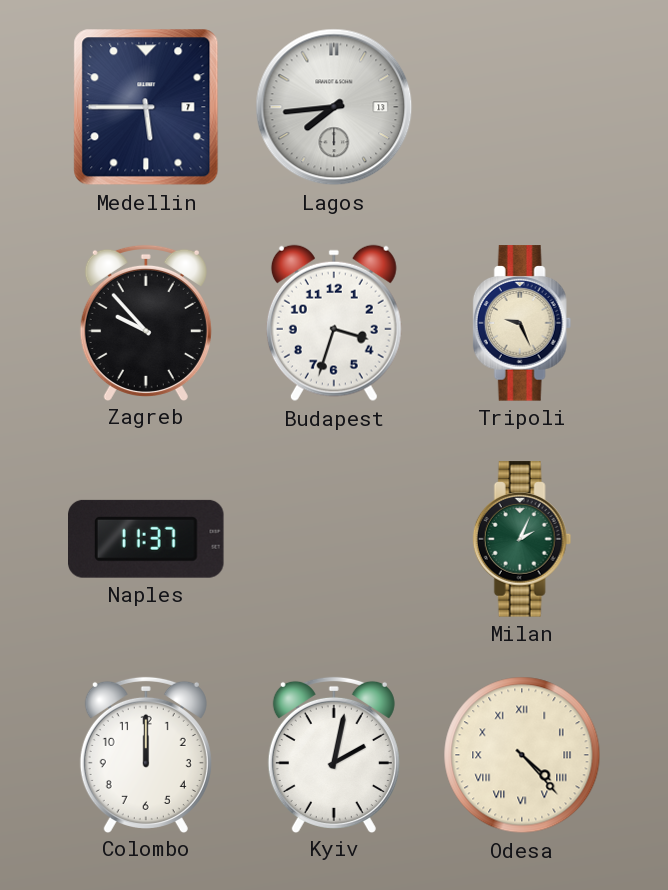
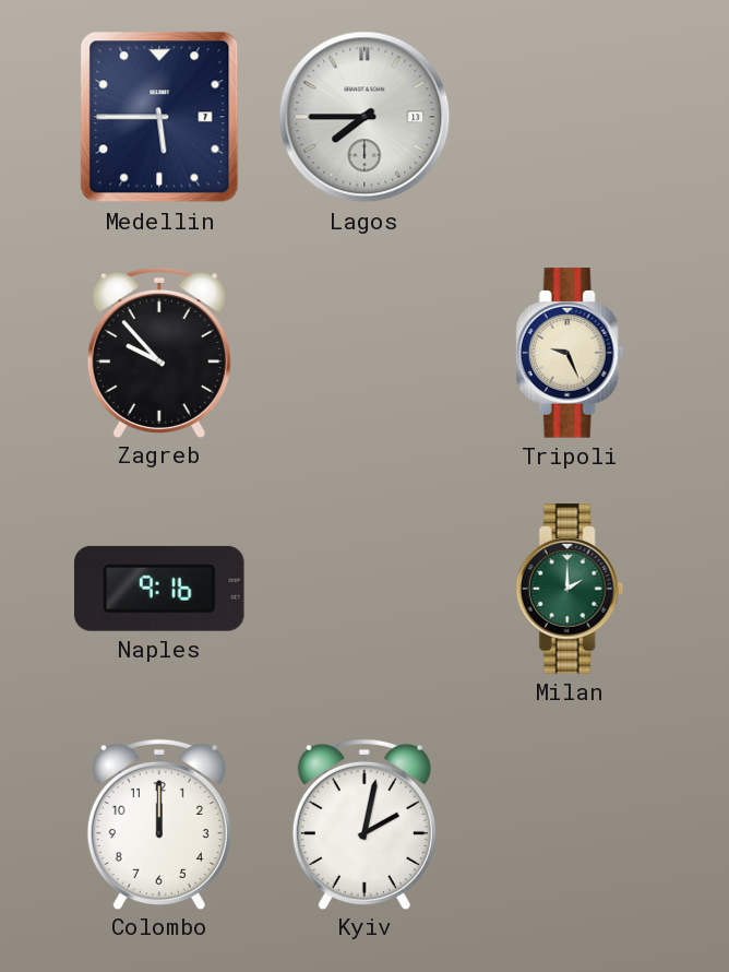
Lagos: 7:44 -> 7:45 (364, 117)
Budapest: 3:33 -> none (334, 323)
Naples: 11:37 -> 9:16 (160, 589)
Milan: 2:04 -> 2:00 (570, 589)
Odesa: 4:23 -> none (522, 755)
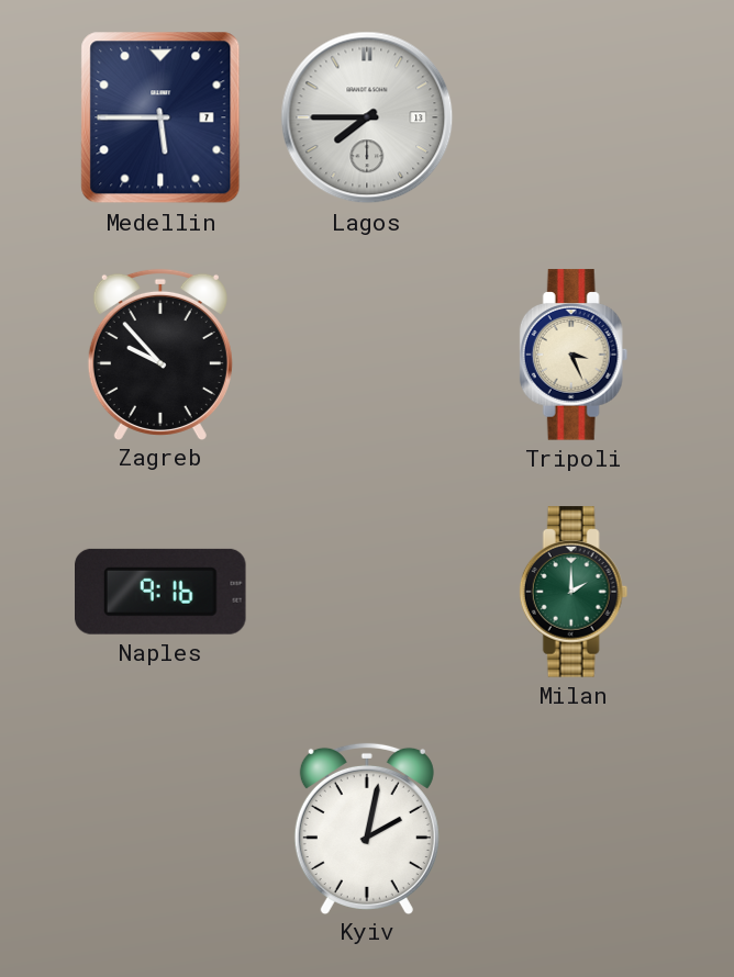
Tripoli: 9:26 -> 3:26 (574, 355)
Colombo: 12:00 -> none (159, 823)
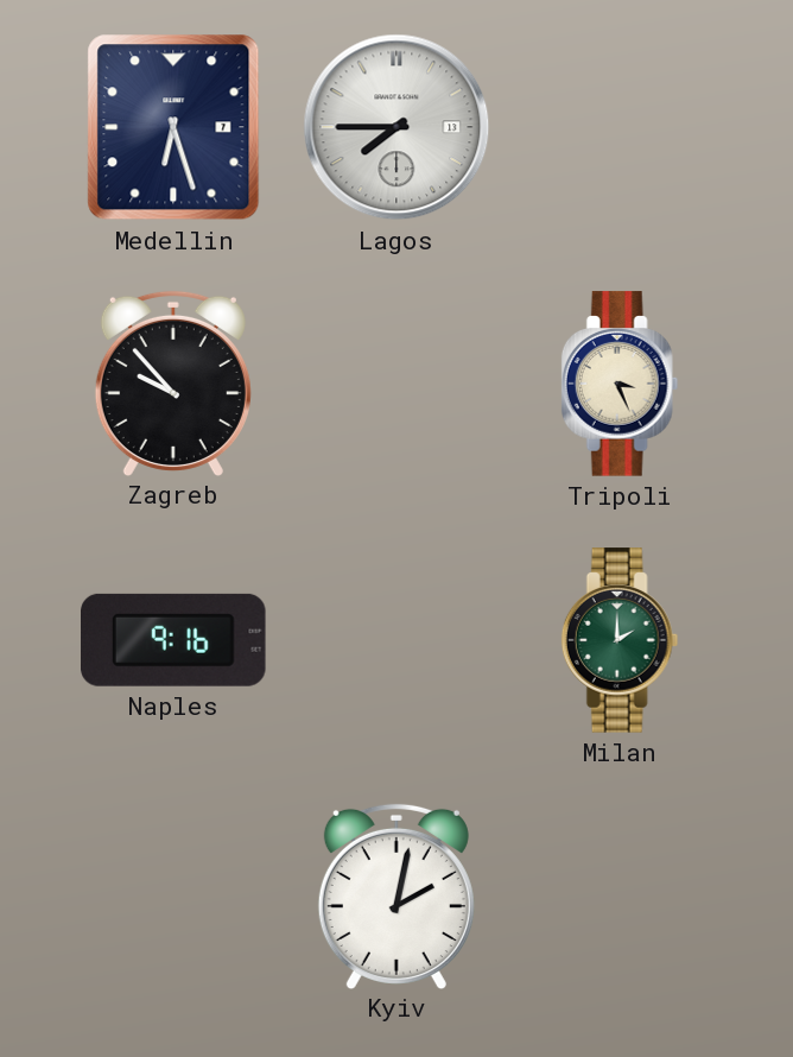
Medellin: 5:45 -> 6:27 (173, 127)
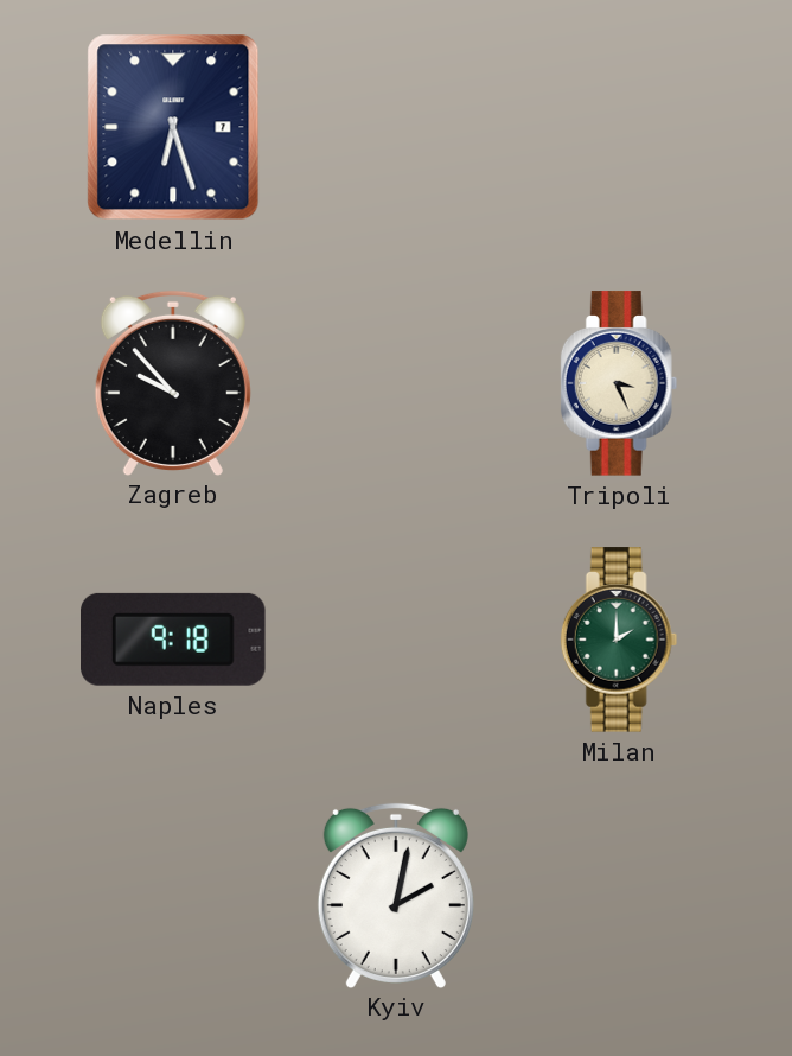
Lagos: 7:45 -> none (396, 127)
Naples: 9:16 -> 9:18 (174, 640)
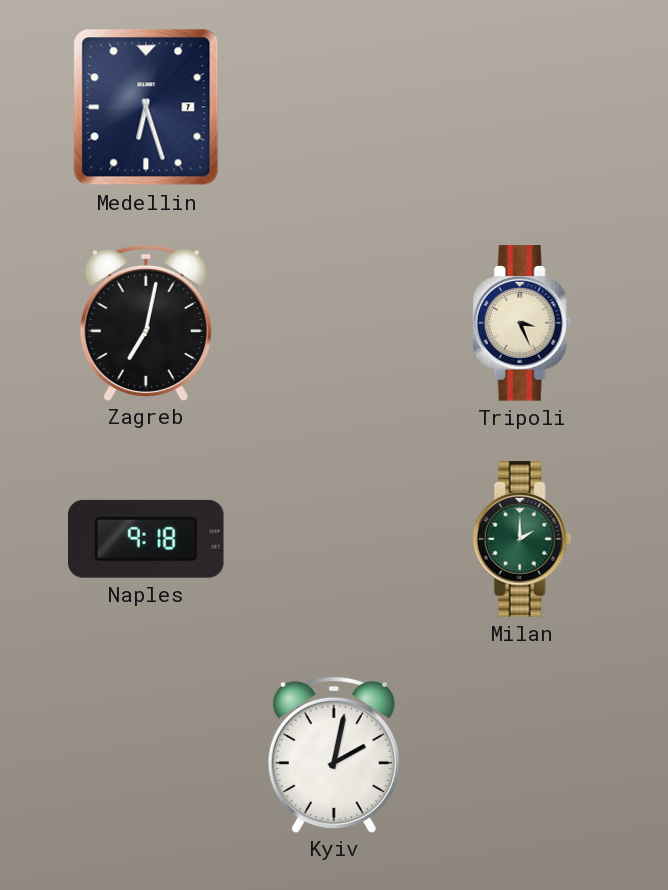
Zagreb: 9:53 -> 7:02 (146, 322)
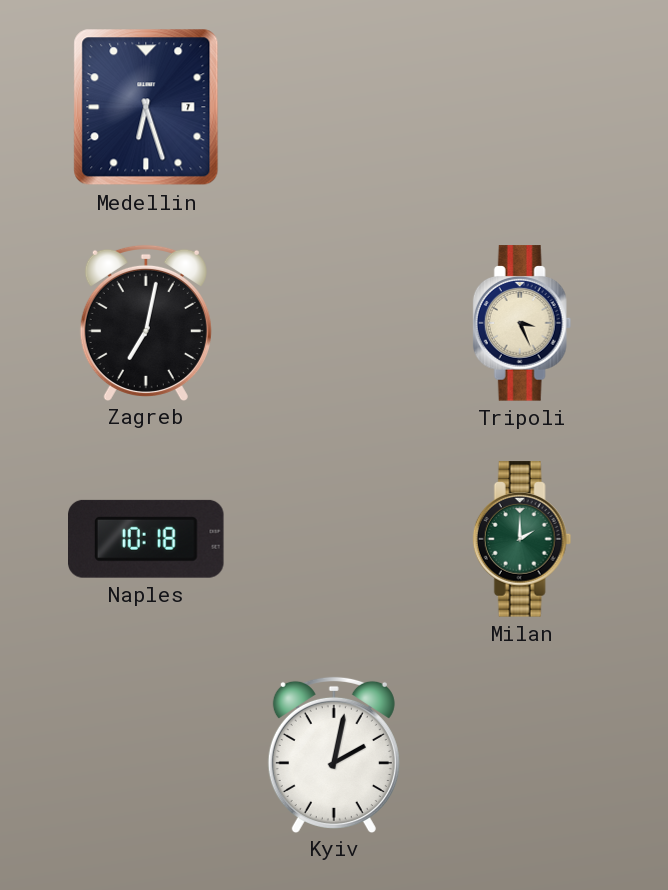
Naples: 9:18 -> 10:18 (147, 539)
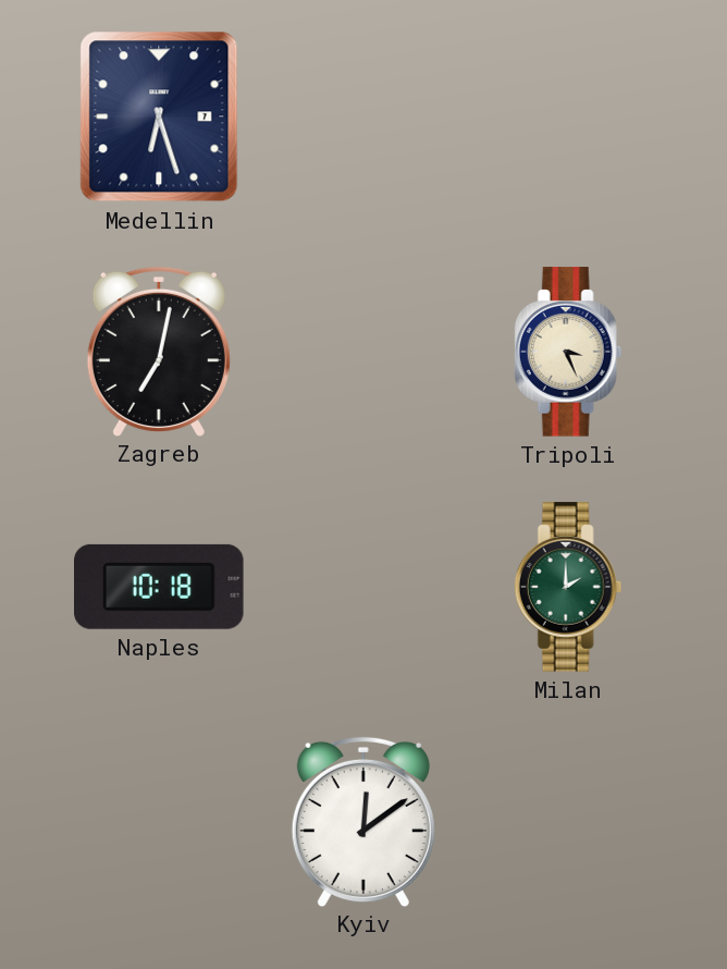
Kyiv: 2:02 -> 12:09 (363, 821)
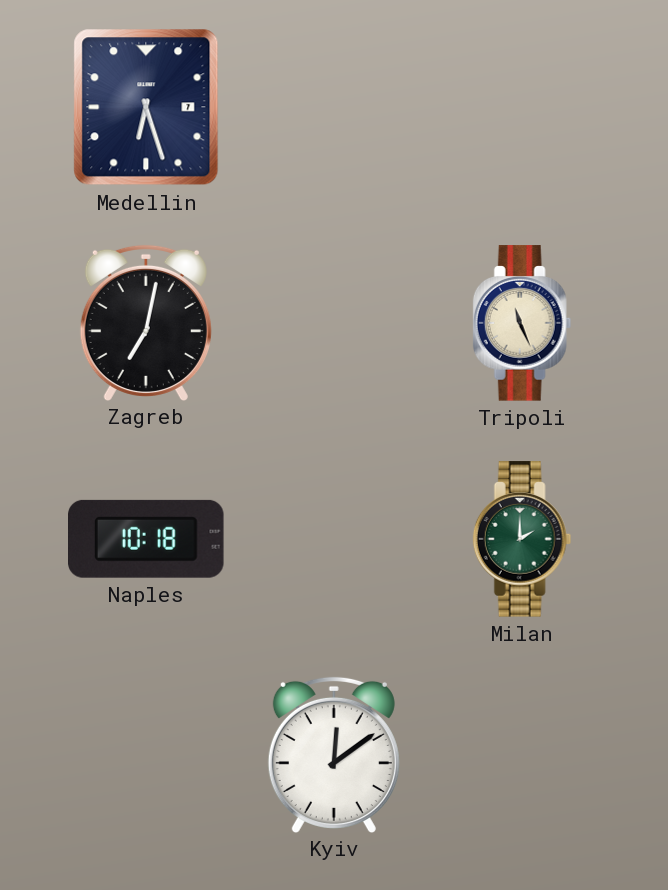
Tripoli: 3:26 -> 11:26 (522, 323)
